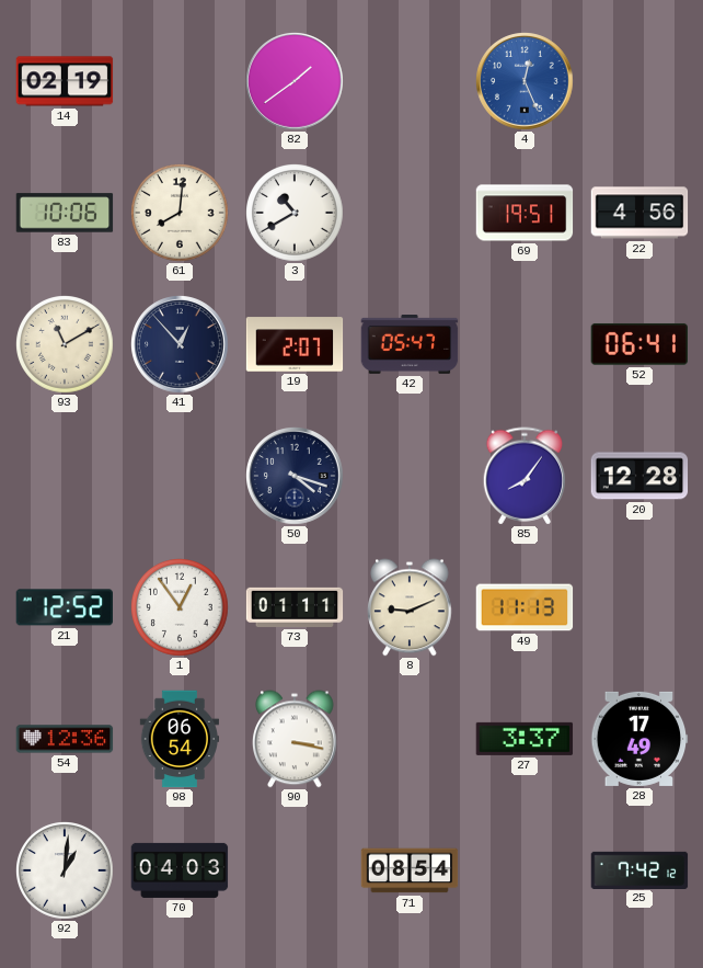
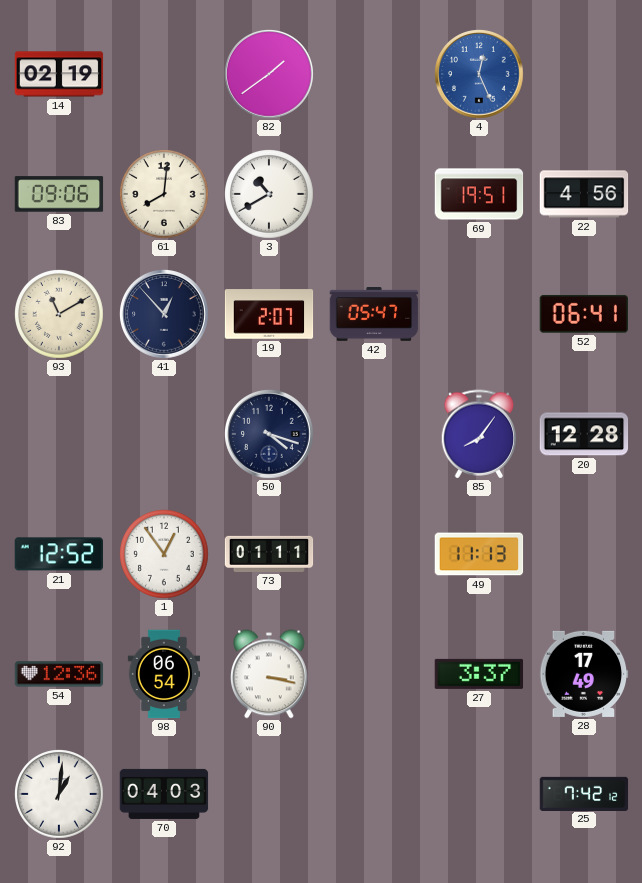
83: 10:06 -> 09:06 (59, 194)
8: 9:11 -> none (411, 607)
71: 08:54 -> none (410, 870)
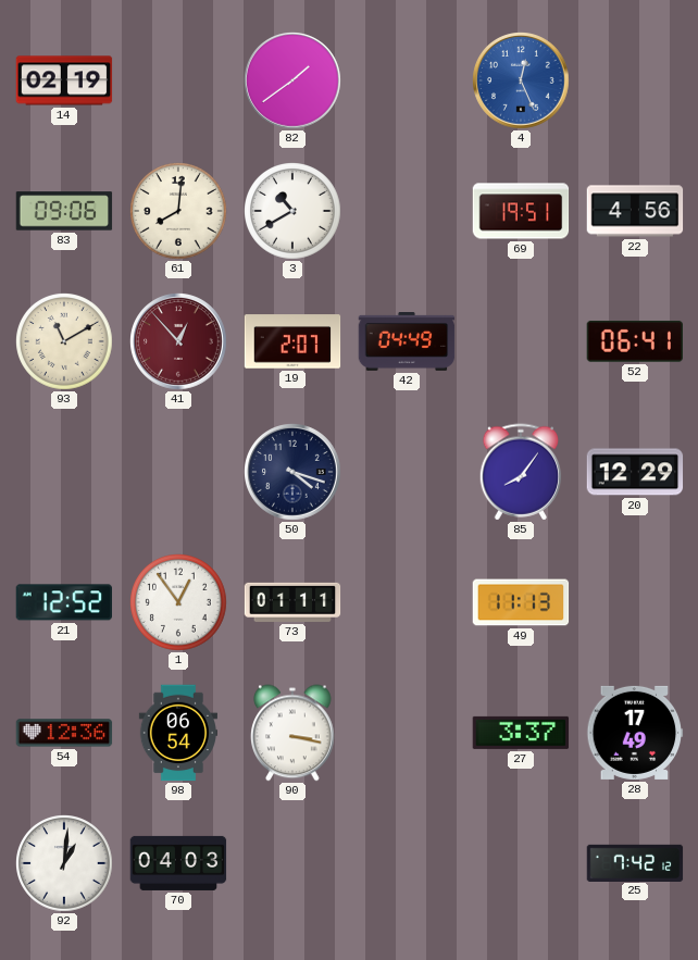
41 dial: navy -> burgundy (179, 342)
42: 05:47 -> 04:49 (407, 342)
20: 12:28 -> 12:29 (635, 472)
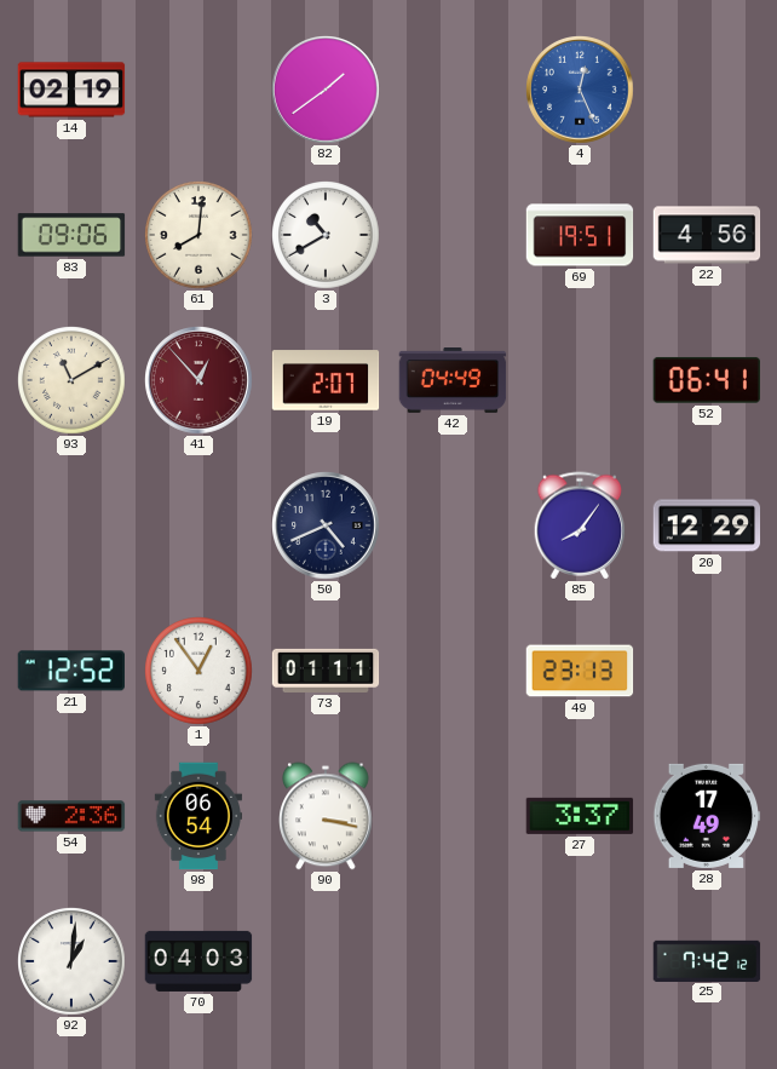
50: 4:18 -> 4:41 (327, 527)
49: 11:13 -> 23:13 (580, 671)
54: 12:36 -> 2:36 (71, 816)
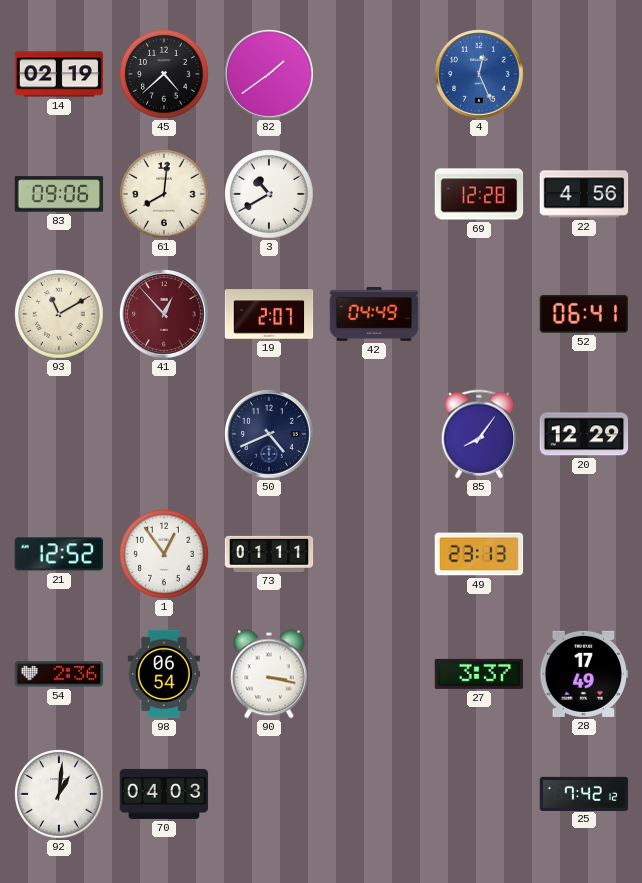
45: none -> 4:38 (165, 75)
69: 19:51 -> 12:28 (479, 194)
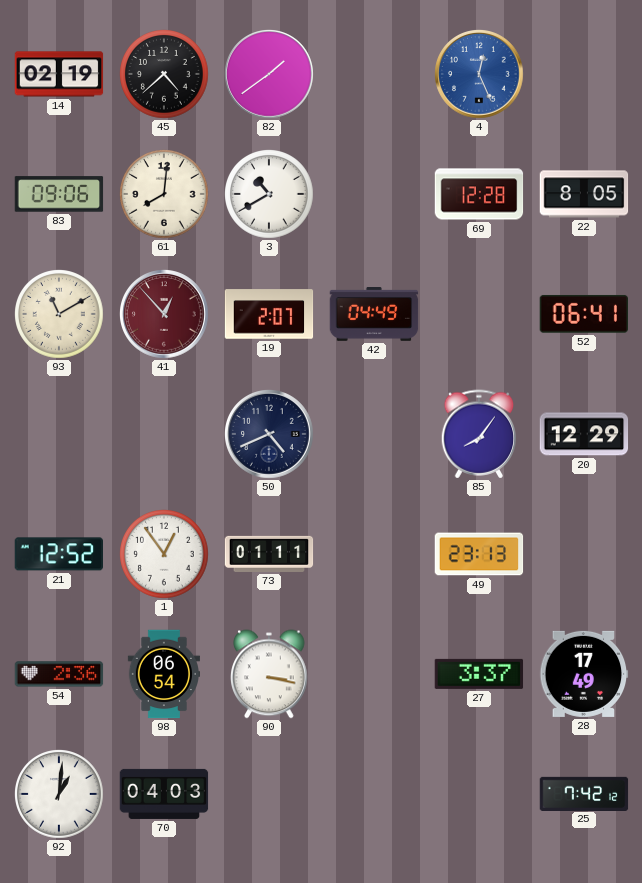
22: 4:56 -> 8:05 (584, 194)
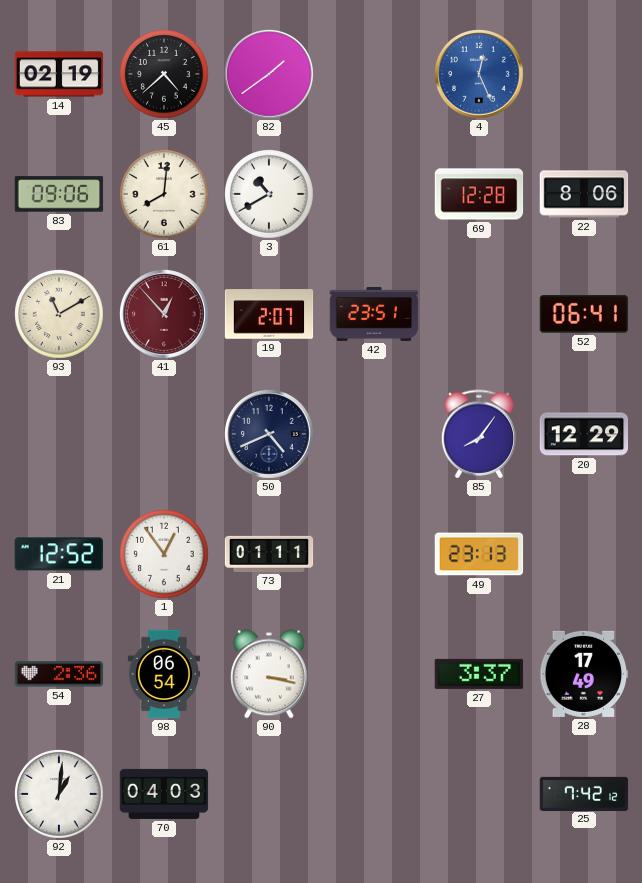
22: 8:05 -> 8:06 (584, 194)
42: 04:49 -> 23:51 (374, 315)
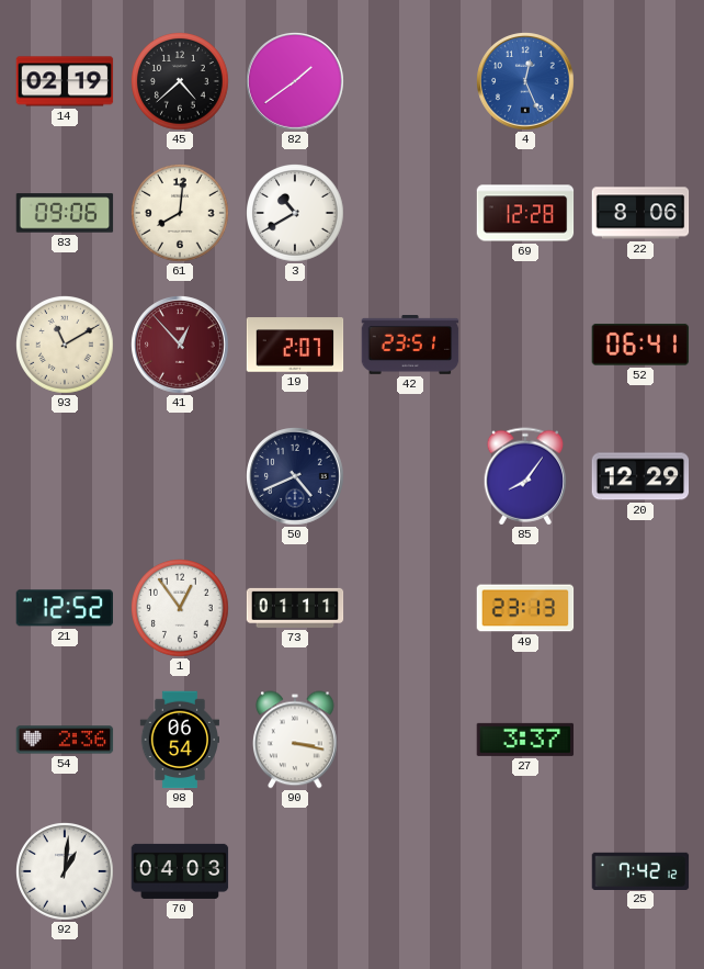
28: 17:49 -> none (584, 674)
